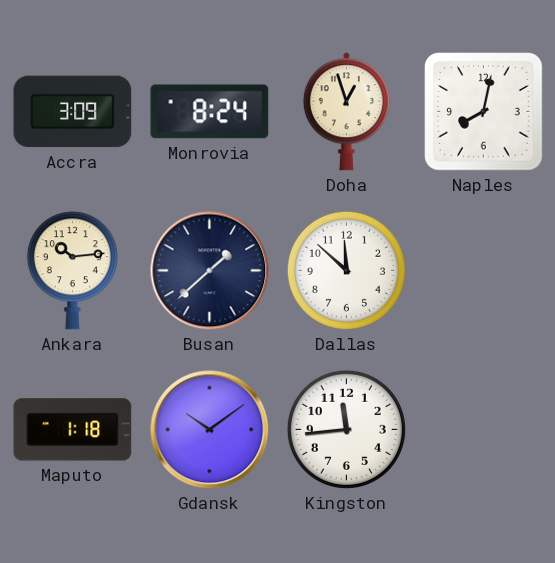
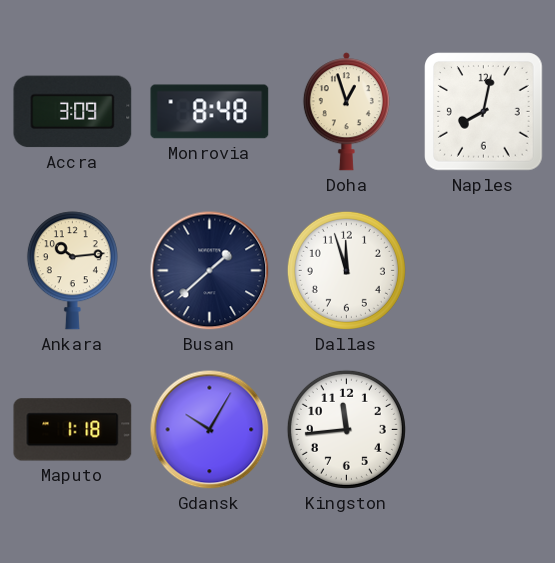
Monrovia: 8:24 -> 8:48 (210, 112)
Dallas: 11:52 -> 11:57 (346, 270)
Gdansk: 10:09 -> 10:05 (210, 430)
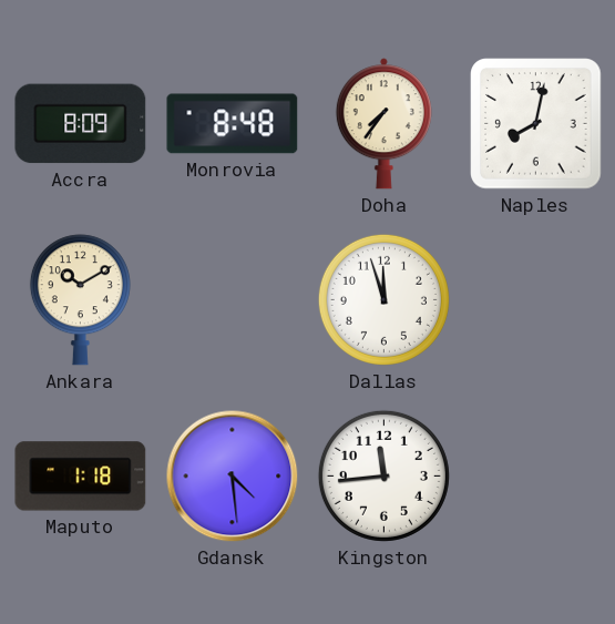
Accra: 3:09 -> 8:09 (81, 124)
Doha: 12:57 -> 7:36 (383, 124)
Ankara: 10:14 -> 10:10 (80, 300)
Busan: 1:38 -> none (210, 271)
Gdansk: 10:05 -> 4:29 (233, 477)
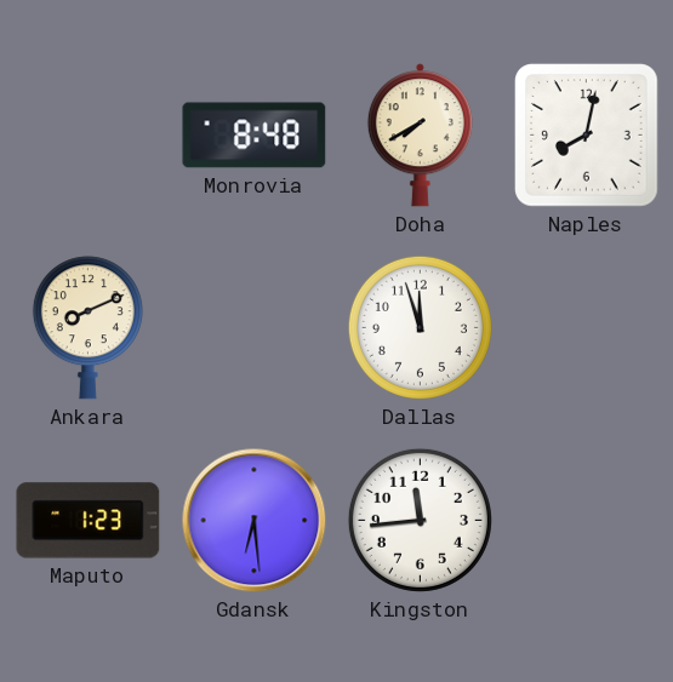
Accra: 8:09 -> none (81, 124)
Doha: 7:36 -> 7:40 (420, 136)
Ankara: 10:10 -> 8:11 (87, 328)
Maputo: 1:18 -> 1:23 (89, 521)
Gdansk: 4:29 -> 6:29 (255, 521)
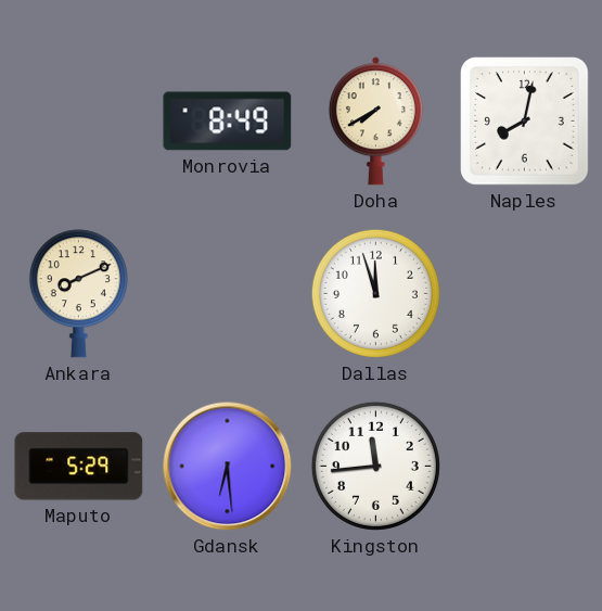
Monrovia: 8:48 -> 8:49 (228, 122)
Maputo: 1:23 -> 5:29 (79, 467)
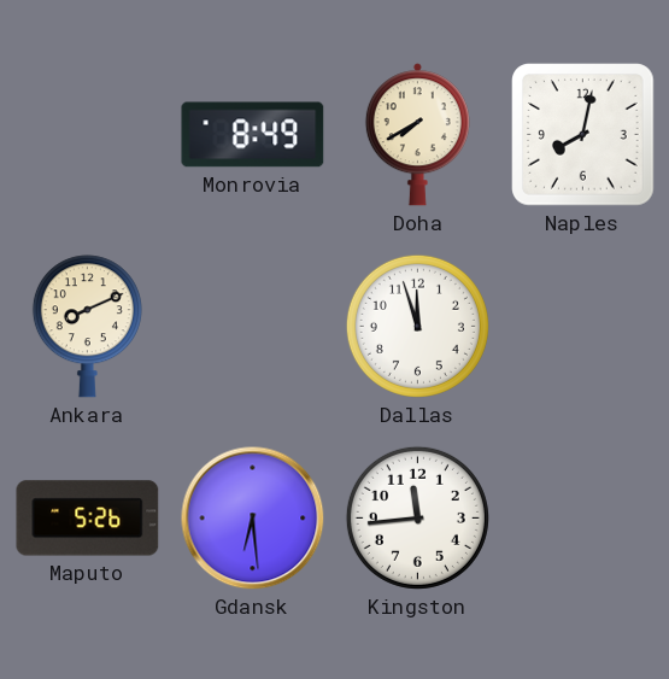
Maputo: 5:29 -> 5:26 (88, 519)
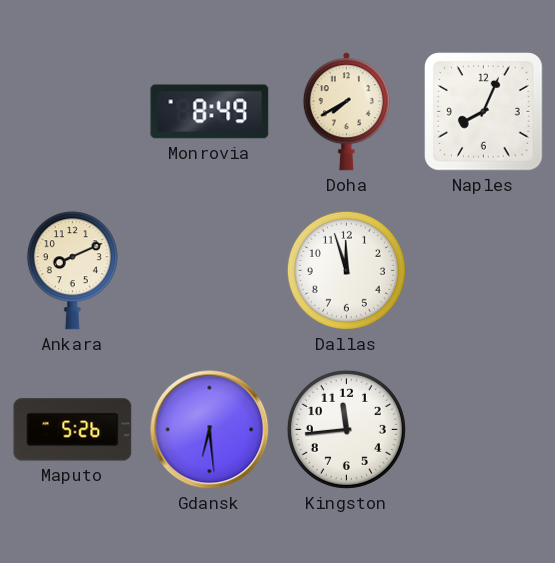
Naples: 8:02 -> 8:04 (484, 112)
